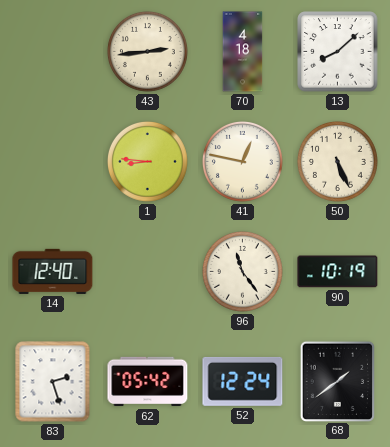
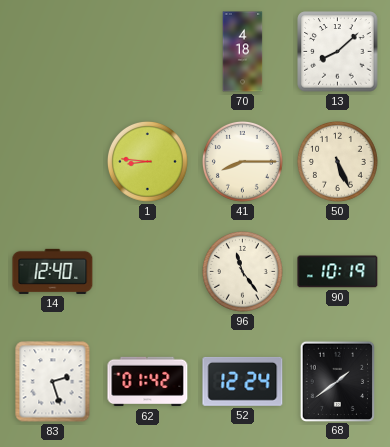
43: 2:44 -> none (148, 52)
41: 12:47 -> 8:15 (243, 162)
62: 05:42 -> 01:42 (148, 382)
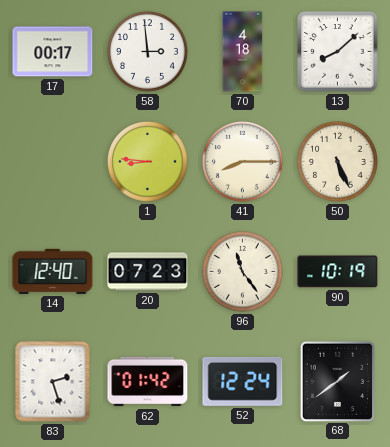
17: none -> 00:17 (53, 52)
58: none -> 2:59 (148, 52)
20: none -> 07:23 (148, 272)
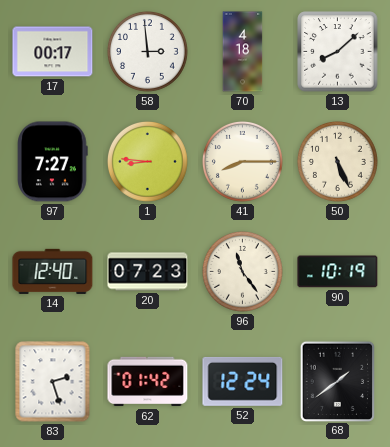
97: none -> 7:27 (53, 162)
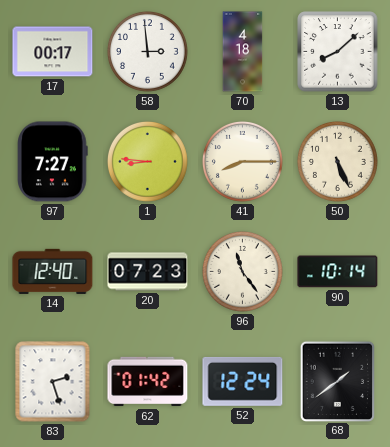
90: 10:19 -> 10:14 (338, 272)
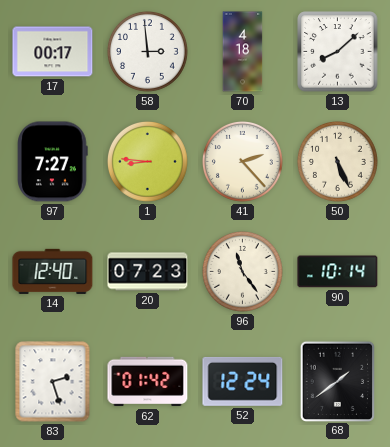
41: 8:15 -> 2:23 (243, 162)
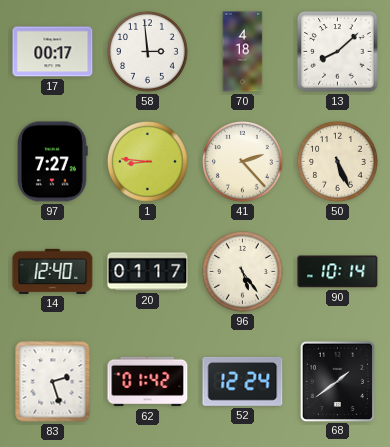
20: 07:23 -> 01:17 (148, 272)
96: 11:24 -> 5:24 (243, 272)
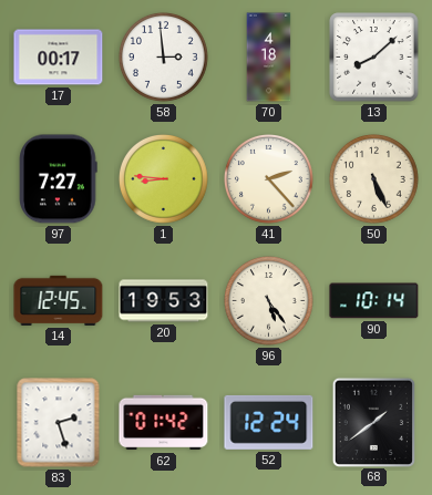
14: 12:40 -> 12:45 (59, 300)
20: 01:17 -> 19:53 (164, 301)
